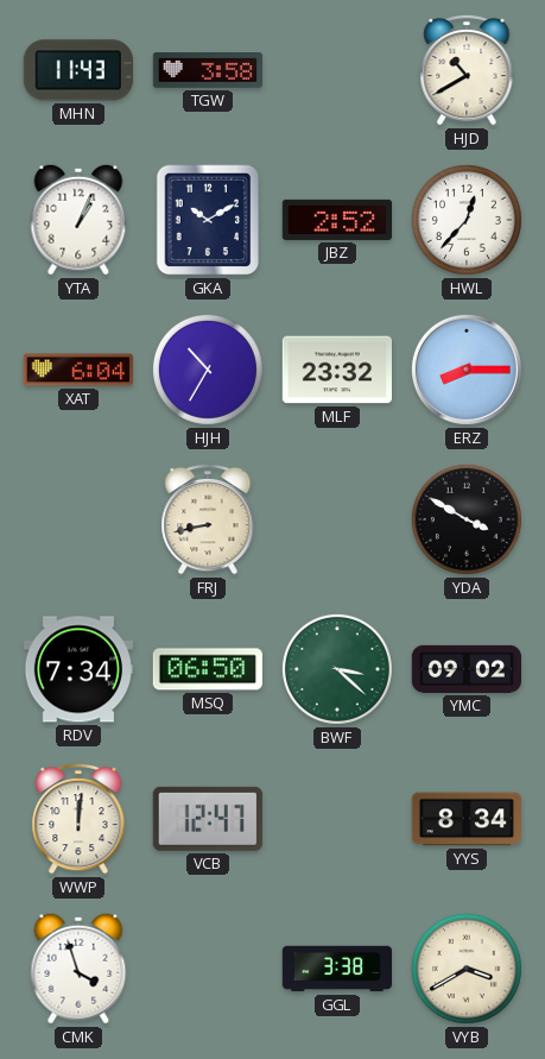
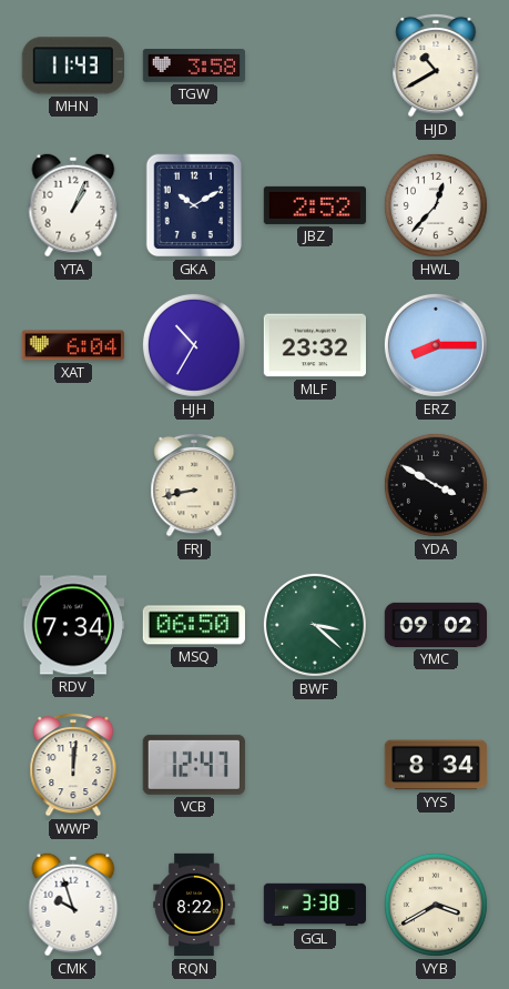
CMK: 3:57 -> 9:57 (73, 905)
RQN: none -> 8:22 (194, 905)
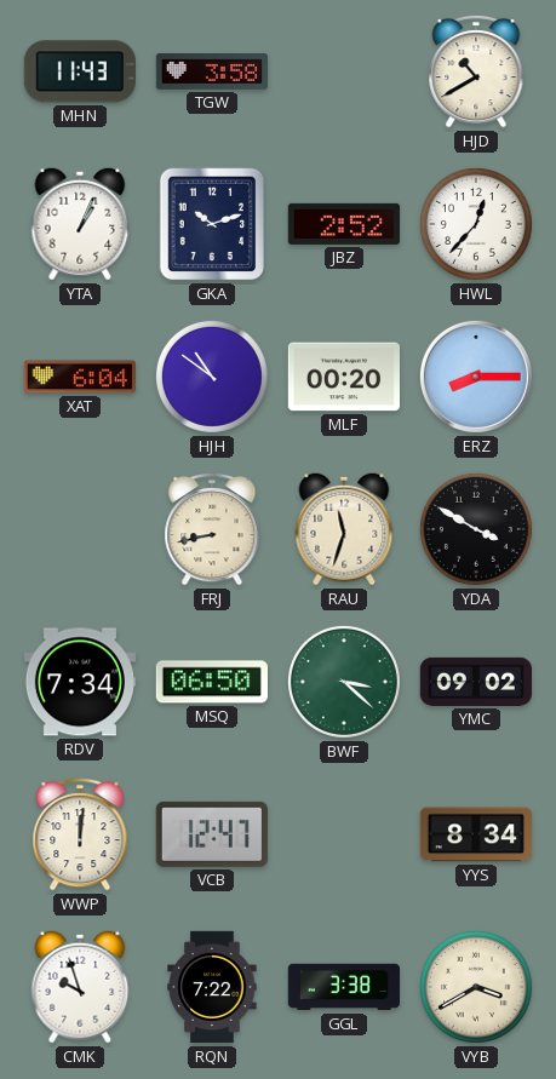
GKA: 10:10 -> 10:12 (212, 224)
HJH: 10:35 -> 10:51 (212, 377)
MLF: 23:32 -> 00:20 (343, 377)
RAU: none -> 11:33 (344, 529)
RQN: 8:22 -> 7:22 (212, 987)
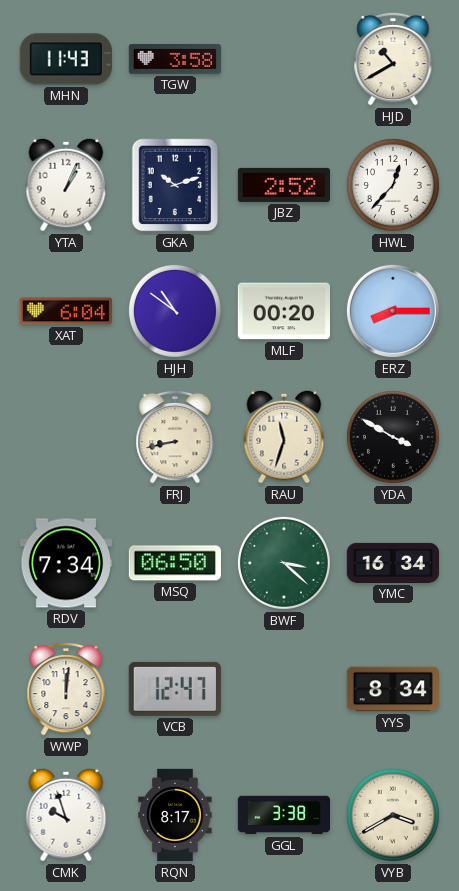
YMC: 09:02 -> 16:34 (392, 563)
RQN: 7:22 -> 8:17 (175, 815)
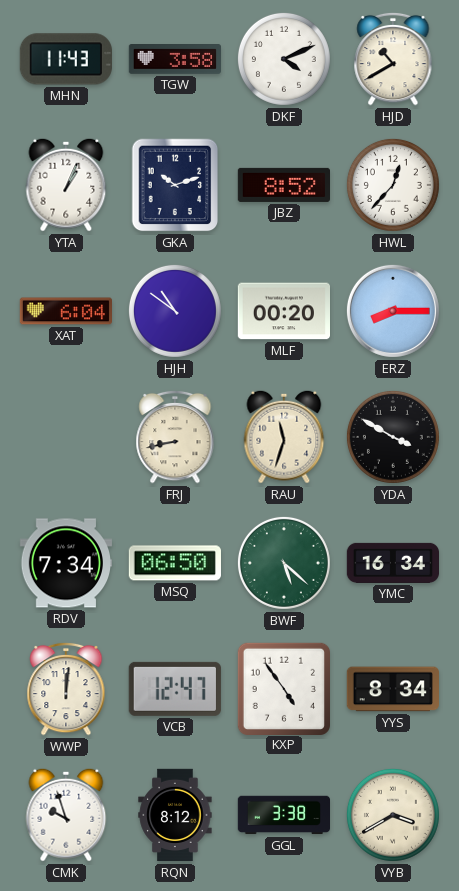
DKF: none -> 4:11 (284, 59)
JBZ: 2:52 -> 8:52 (283, 185)
BWF: 3:22 -> 5:22 (284, 563)
KXP: none -> 4:54 (283, 688)
RQN: 8:17 -> 8:12 (175, 815)
